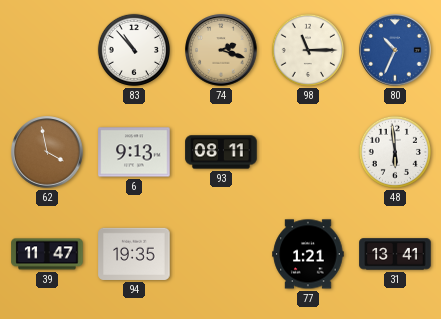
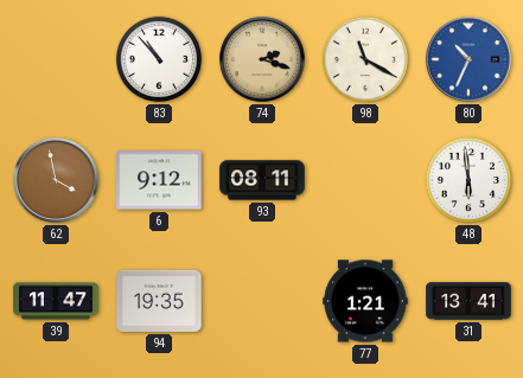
98: 11:15 -> 11:20 (365, 59)
6: 9:13 -> 9:12 (159, 180)
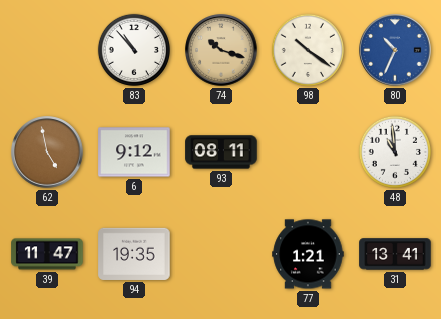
74: 2:18 -> 10:18 (221, 50)
98: 11:20 -> 10:21 (308, 50)
62: 3:58 -> 4:58 (47, 152)
48: 5:59 -> 10:59 (395, 152)
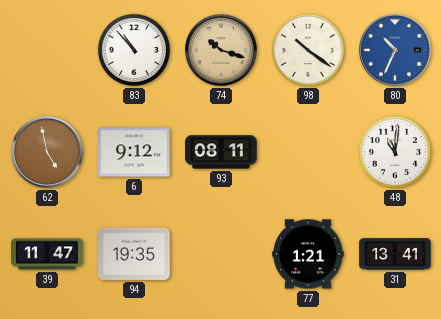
48: 10:59 -> 11:01 (395, 152)
